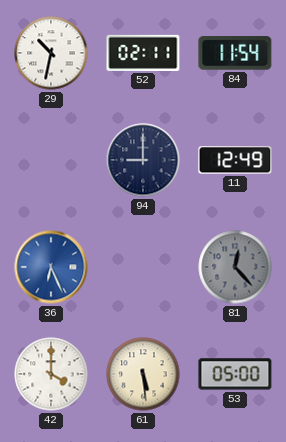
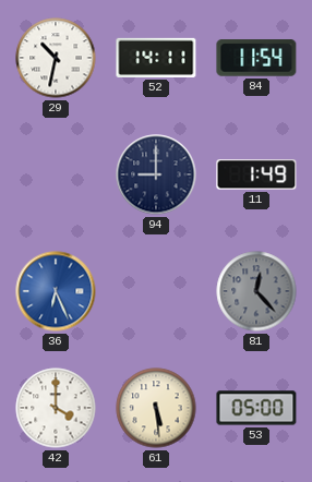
52: 02:11 -> 14:11 (156, 58)
11: 12:49 -> 1:49 (256, 174)
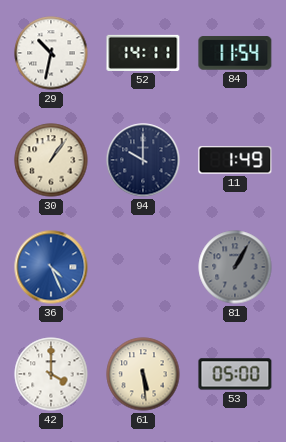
30: none -> 1:06 (51, 160)
94: 9:00 -> 10:00 (143, 160)
36: 6:26 -> 4:26 (51, 267)
81: 12:23 -> 1:05 (235, 267)
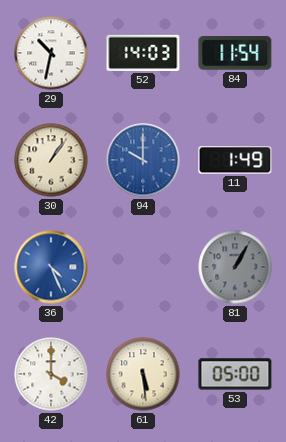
52: 14:11 -> 14:03 (143, 53)
94 dial: navy -> blue (143, 160)
